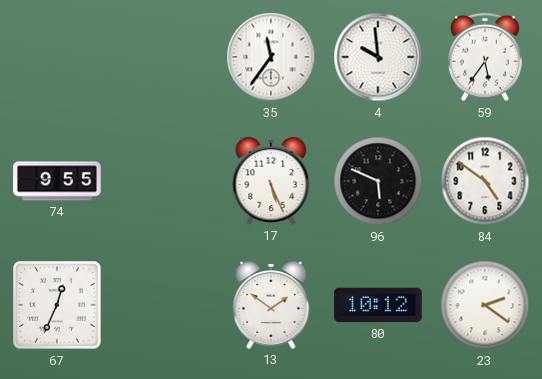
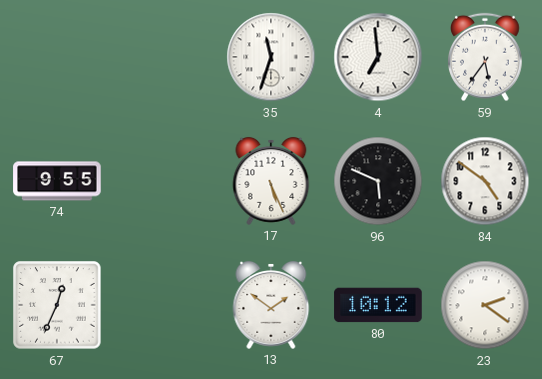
35: 11:36 -> 11:33 (271, 57)
4: 9:59 -> 6:59 (378, 57)
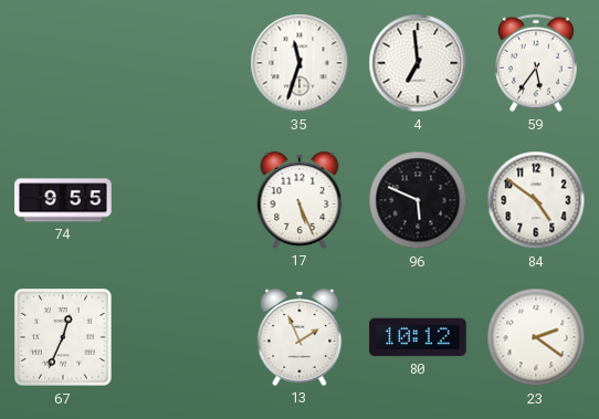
13: 1:51 -> 1:56 (299, 337)
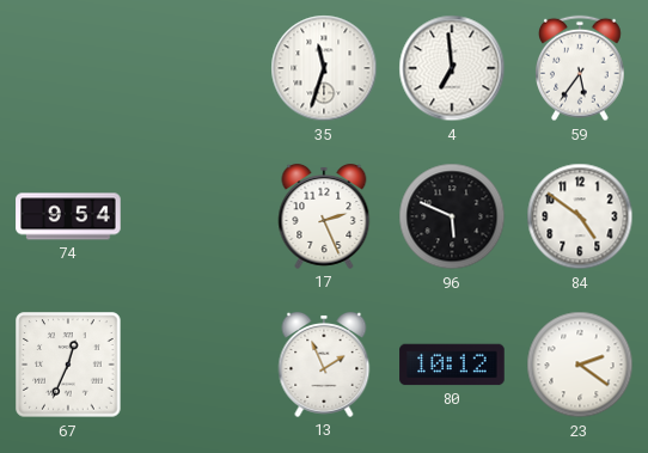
74: 9:55 -> 9:54 (68, 216)
17: 5:26 -> 2:26 (324, 216)
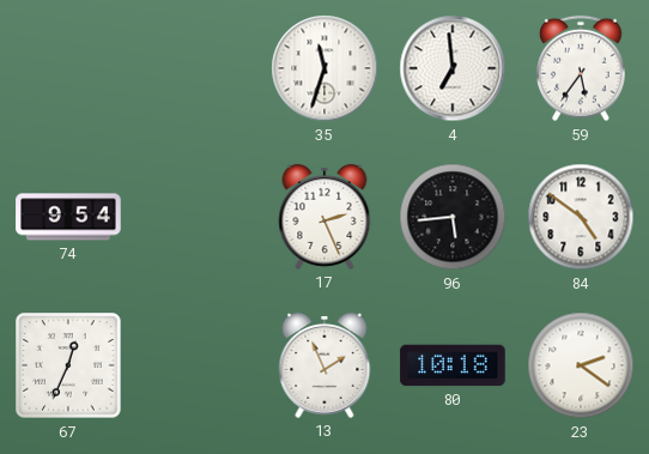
96: 5:49 -> 5:44 (453, 217)
80: 10:12 -> 10:18 (453, 365)
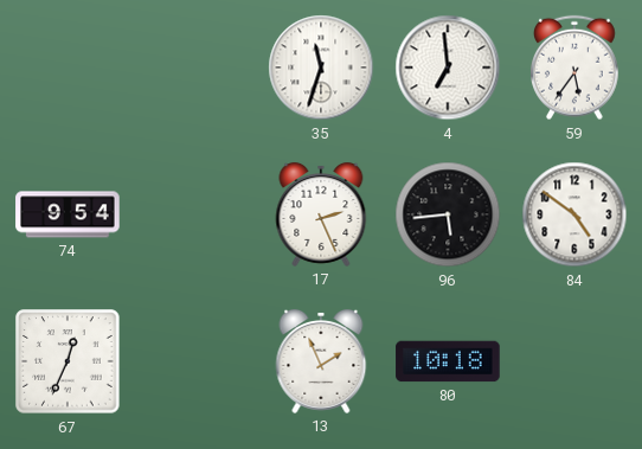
23: 2:21 -> none (581, 365)
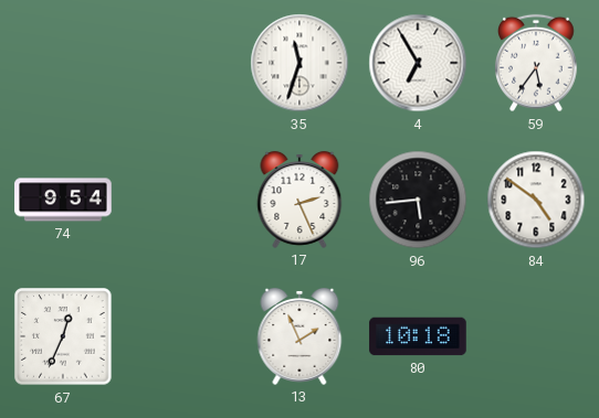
4: 6:59 -> 6:55 (418, 63)
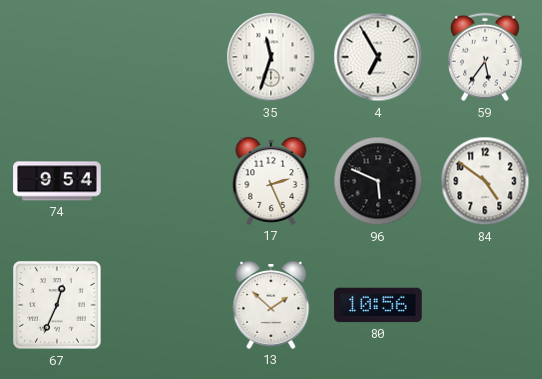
96: 5:44 -> 5:49 (378, 181)
13: 1:56 -> 1:52 (271, 305)
80: 10:18 -> 10:56 (378, 305)
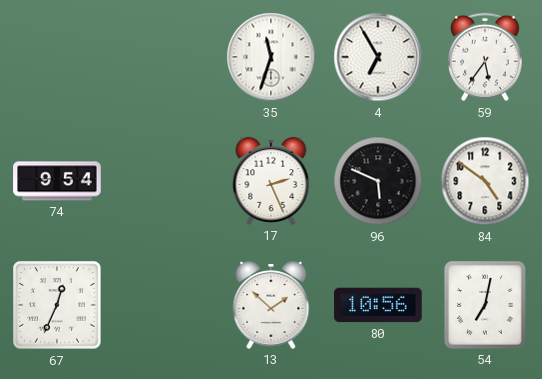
54: none -> 7:02 (485, 305)
